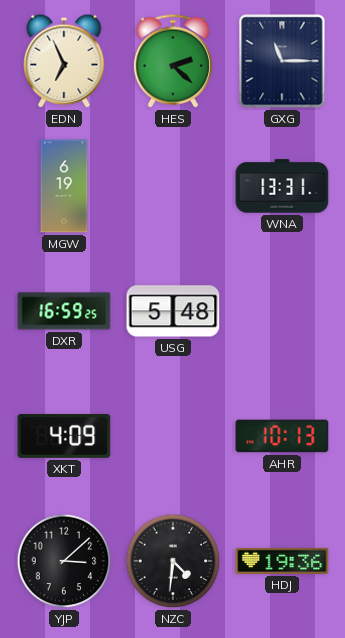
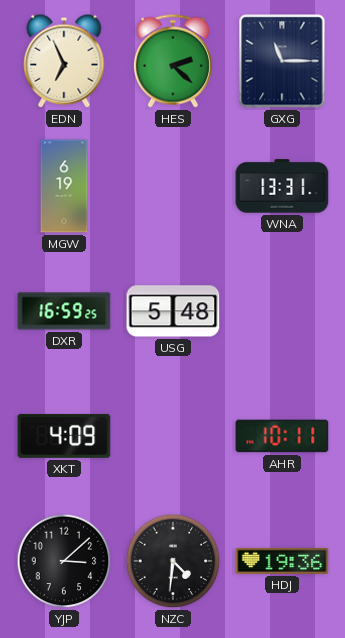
AHR: 10:13 -> 10:11 (282, 436)
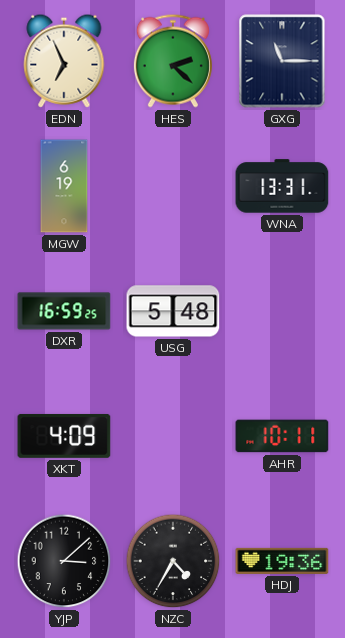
NZC: 4:31 -> 4:35 (173, 561)
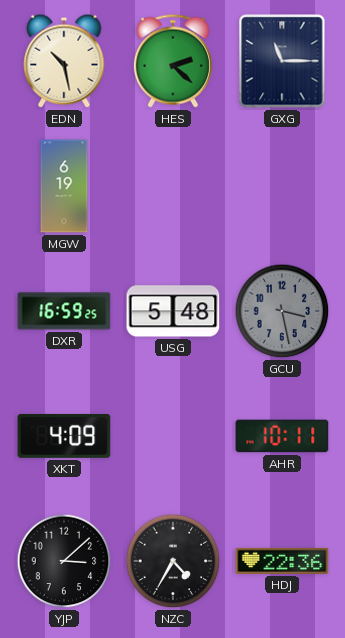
EDN: 6:56 -> 10:28 (64, 61)
WNA: 13:31 -> none (282, 186)
GCU: none -> 3:28 (282, 311)
HDJ: 19:36 -> 22:36 (282, 561)
